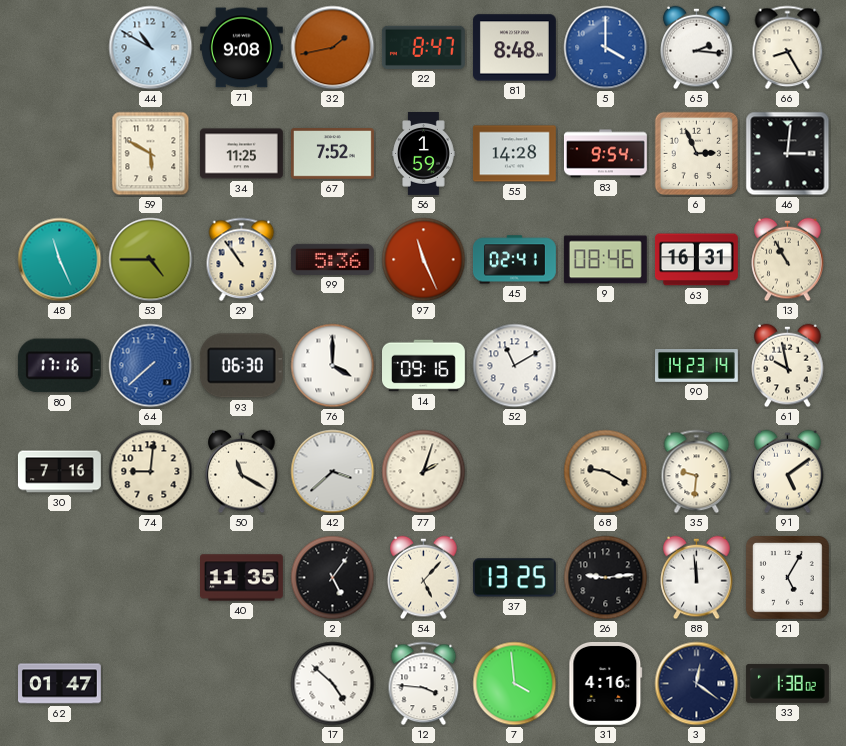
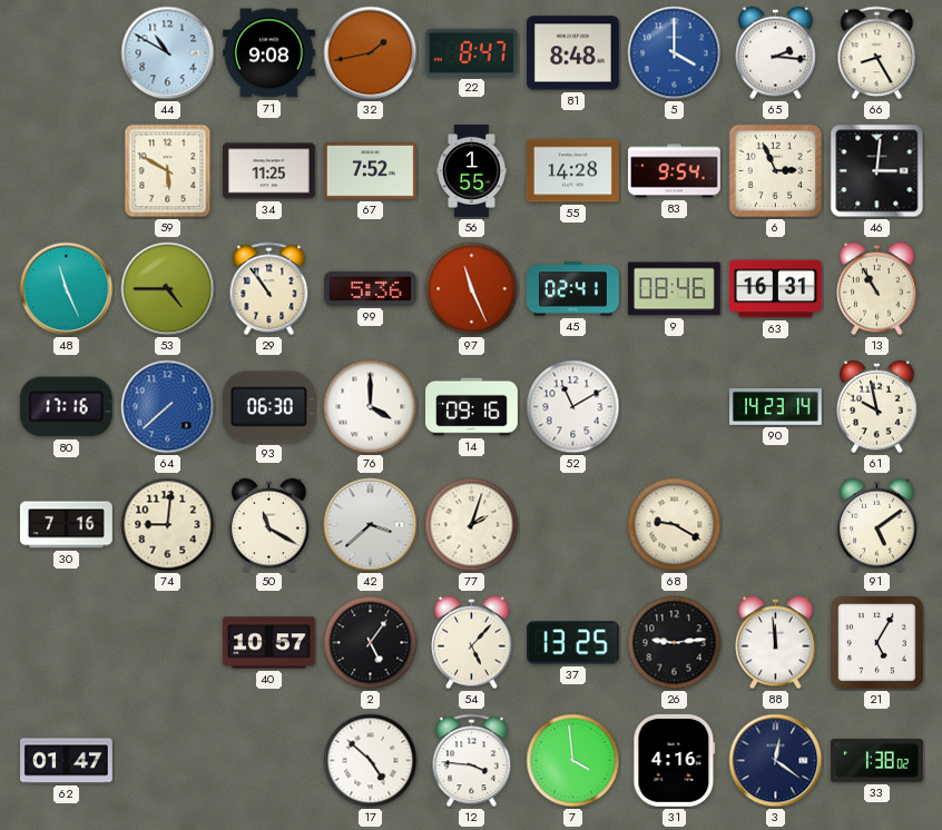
56: 1:59 -> 1:55 (472, 171)
35: 9:31 -> none (697, 472)
40: 11:35 -> 10:57 (269, 643)
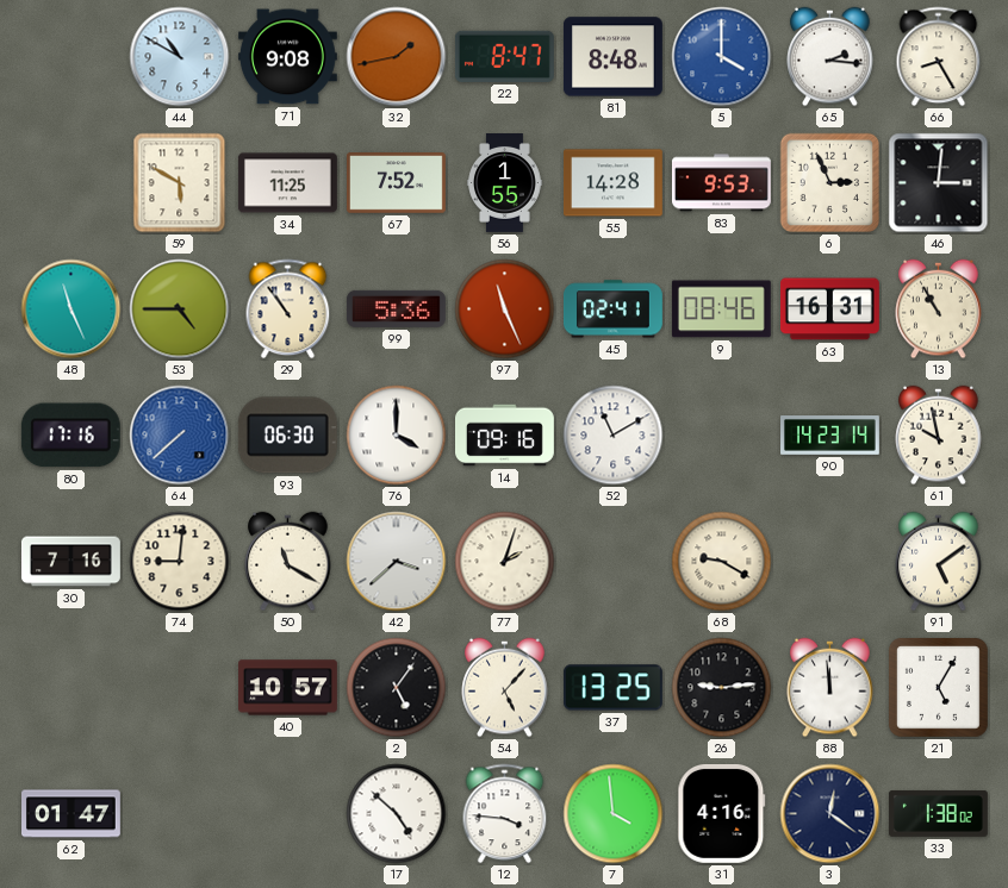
83: 9:54 -> 9:53 (721, 183)
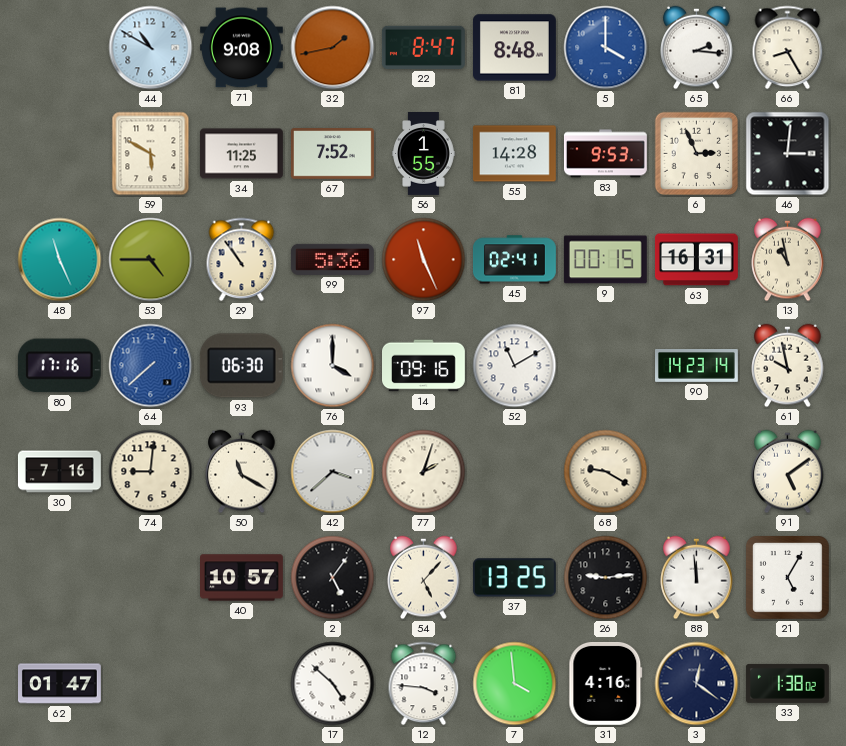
9: 08:46 -> 00:15 (605, 260)
13: 10:55 -> 10:58 (788, 260)
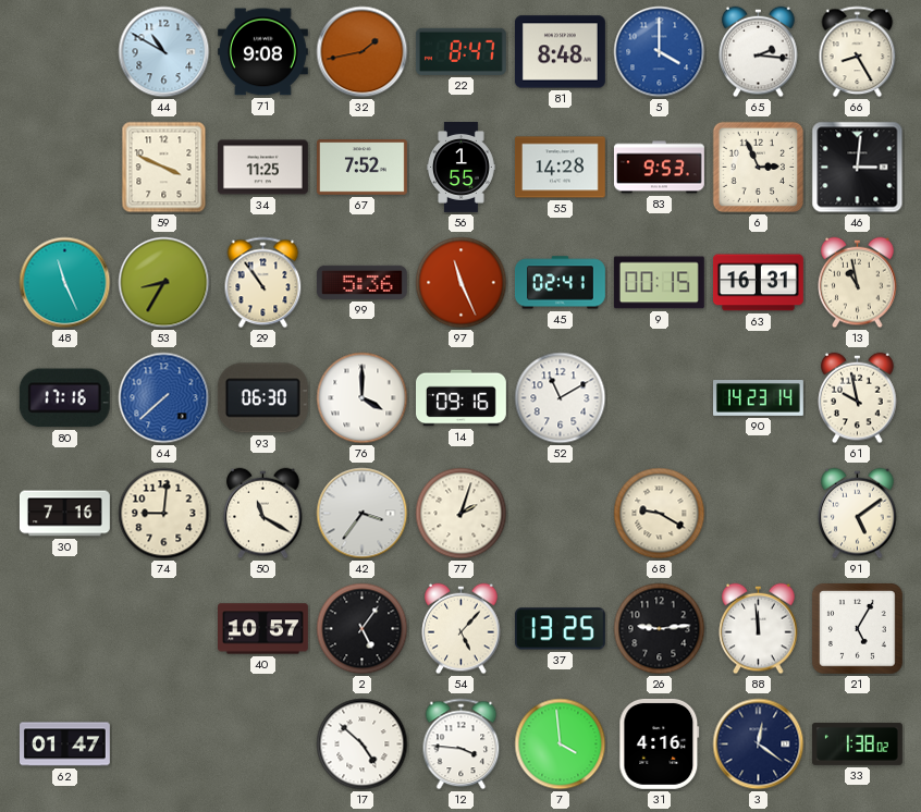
59: 5:50 -> 3:49 (164, 168)
53: 4:45 -> 8:35 (164, 283)
42: 3:38 -> 3:36 (363, 514)
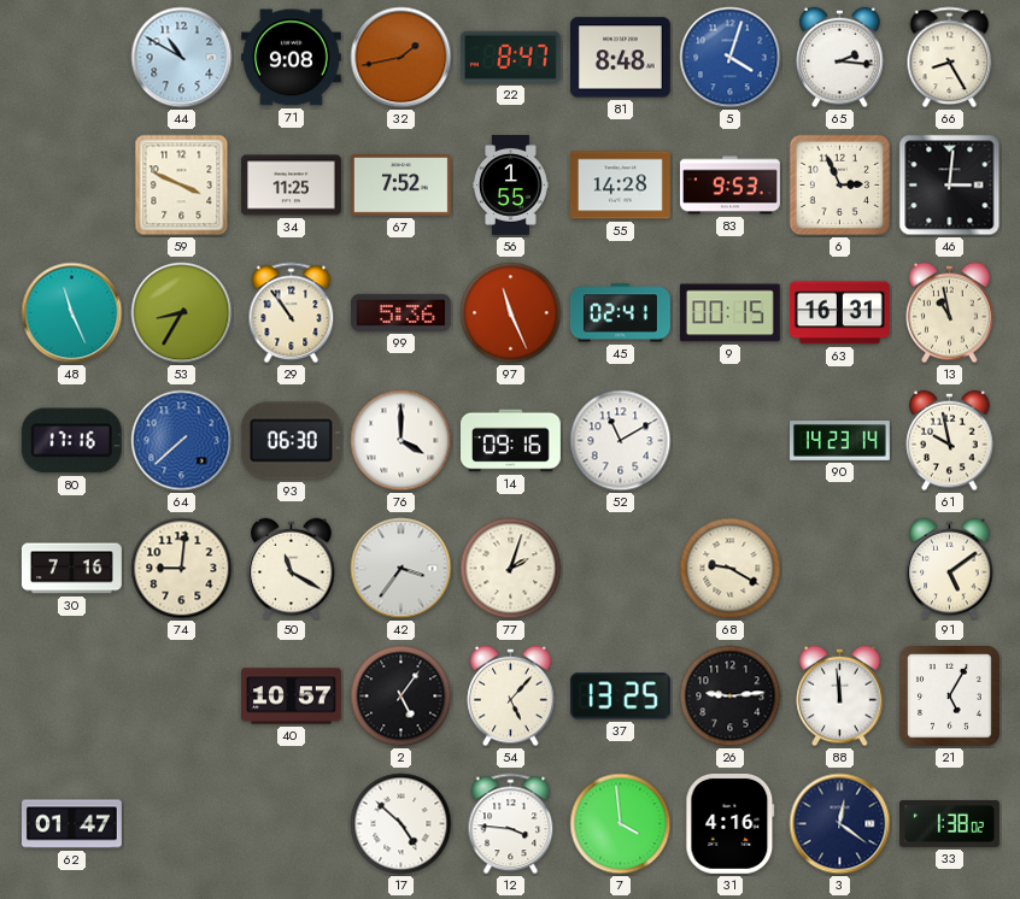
5: 4:00 -> 4:03 (731, 58)
